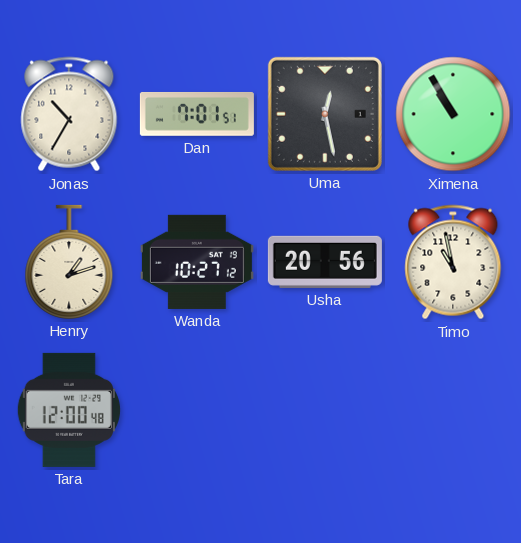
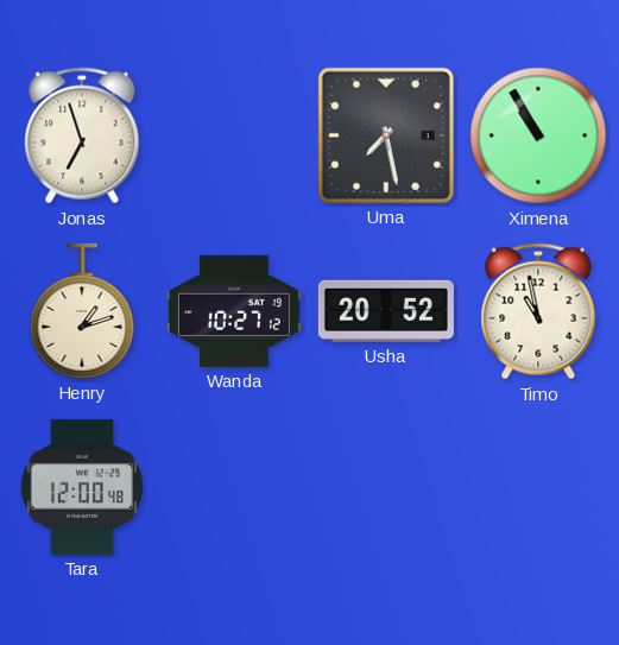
Jonas: 10:35 -> 6:57 (82, 135)
Dan: 7:01 -> none (197, 114)
Uma: 12:28 -> 7:28 (386, 135)
Usha: 20:56 -> 20:52 (386, 311)
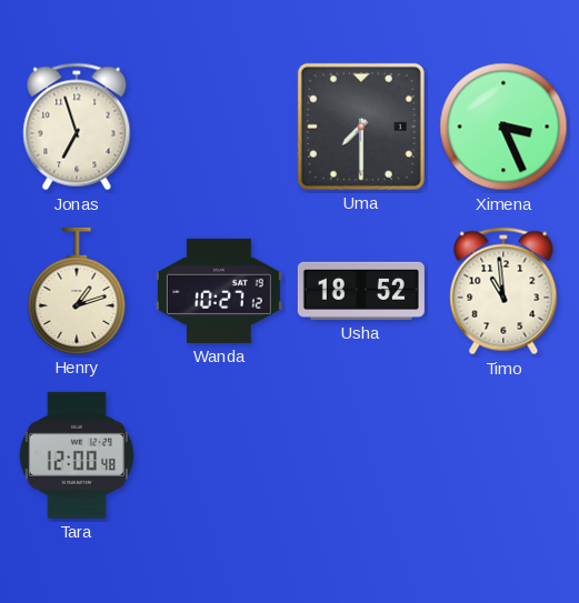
Uma: 7:28 -> 7:30 (361, 127)
Ximena: 10:55 -> 3:26 (503, 127)
Usha: 20:52 -> 18:52 (361, 291)
Timo: 10:58 -> 10:59 (503, 291)
